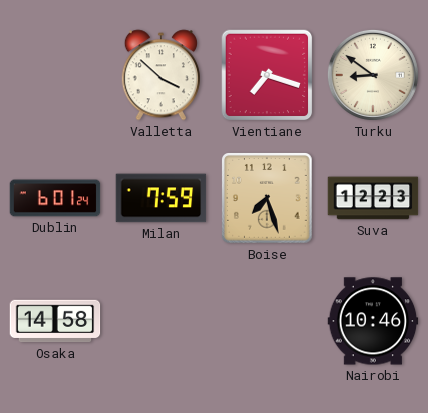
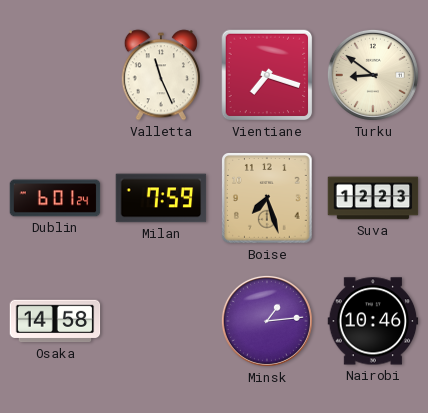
Valletta: 3:52 -> 11:26 (161, 75)
Minsk: none -> 1:14 (267, 321)
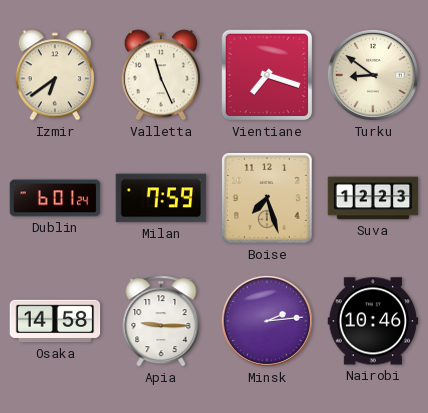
Izmir: none -> 6:39 (55, 75)
Apia: none -> 9:15 (161, 321)
Minsk: 1:14 -> 2:14 (267, 321)
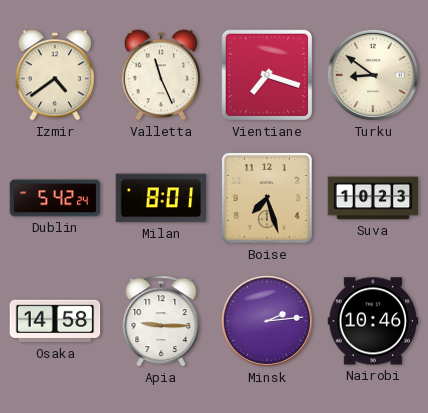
Izmir: 6:39 -> 4:39 (55, 75)
Dublin: 6:01 -> 5:42 (55, 198)
Milan: 7:59 -> 8:01 (161, 198)
Suva: 12:23 -> 10:23 (373, 198)
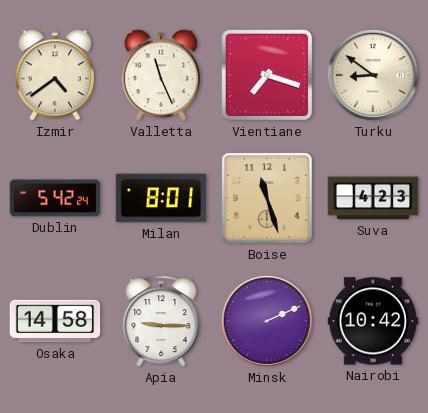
Boise: 7:27 -> 11:27 (268, 199)
Suva: 10:23 -> 4:23 (373, 198)
Minsk: 2:14 -> 2:11 (267, 321)
Nairobi: 10:46 -> 10:42 (373, 321)
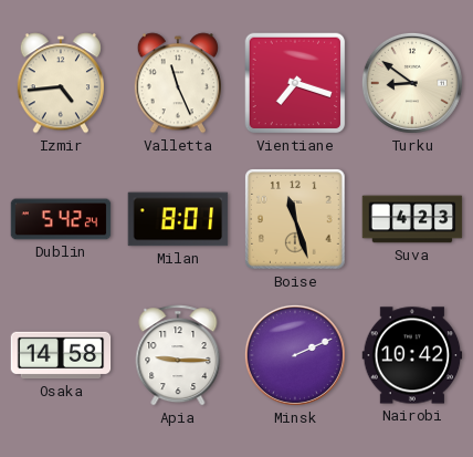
Izmir: 4:39 -> 4:44 (61, 83)
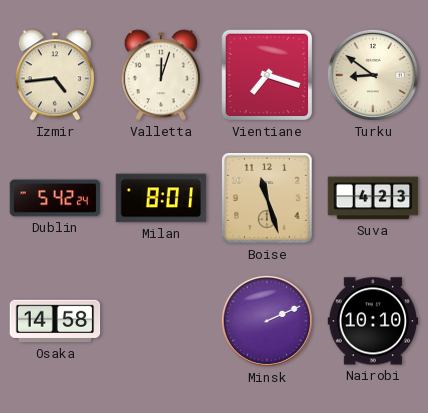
Valletta: 11:26 -> 12:03 (161, 75)
Apia: 9:15 -> none (178, 355)
Nairobi: 10:42 -> 10:10 (373, 321)
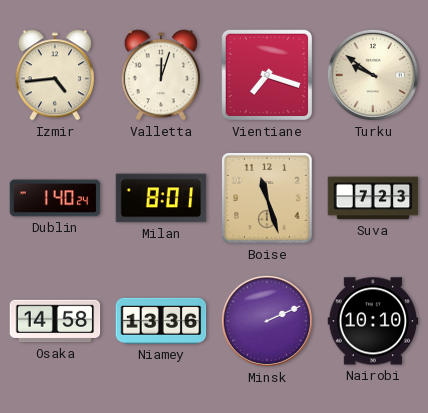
Turku: 8:51 -> 9:51 (373, 75)
Dublin: 5:42 -> 1:40 (55, 198)
Suva: 4:23 -> 7:23 (373, 198)
Niamey: none -> 13:36 (161, 321)
